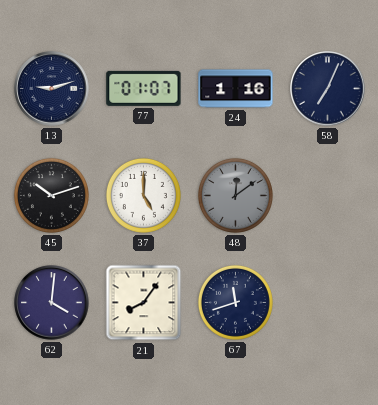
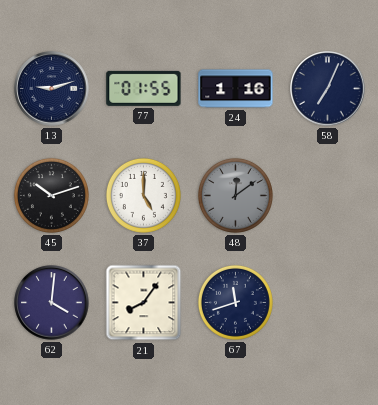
77: 01:07 -> 01:55 (144, 88)
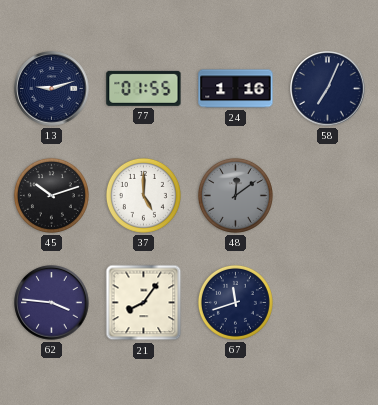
62: 4:01 -> 3:46 (52, 303)
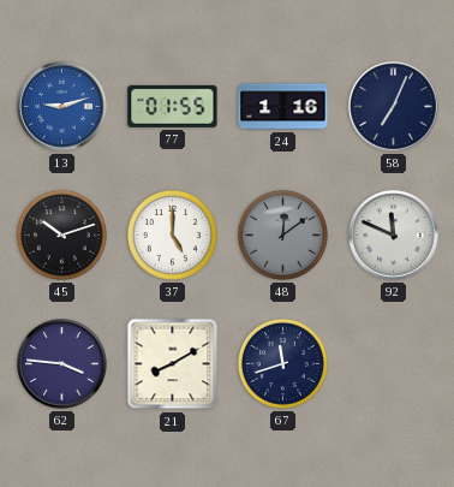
13 dial: navy -> blue (62, 107)
92: none -> 11:49 (394, 236)
21: 8:06 -> 8:10 (173, 364)
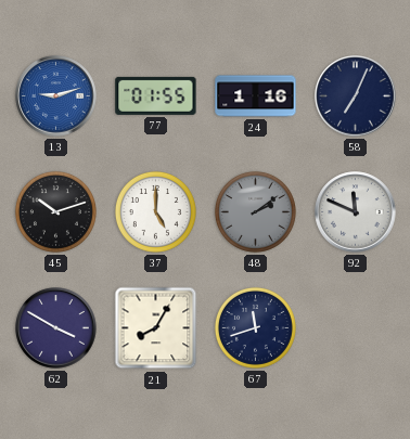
48: 12:09 -> 2:09 (255, 211)
62: 3:46 -> 3:50 (56, 328)
21: 8:10 -> 8:05 (156, 328)
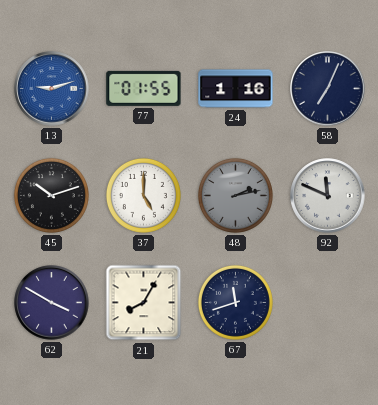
48: 2:09 -> 2:13 (235, 195)
